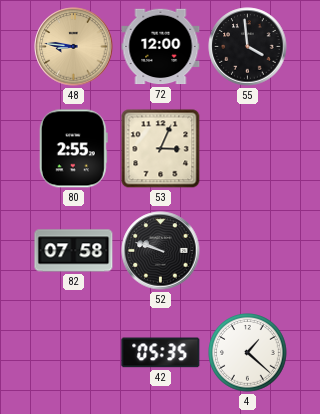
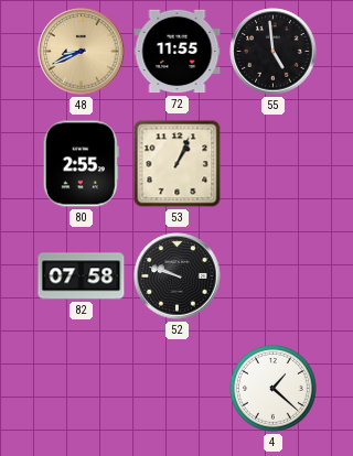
48: 8:46 -> 8:41 (82, 52)
72: 12:00 -> 11:55 (178, 52)
55: 3:59 -> 4:59 (274, 52)
53: 3:04 -> 1:04 (178, 164)
42: 05:35 -> none (161, 353)
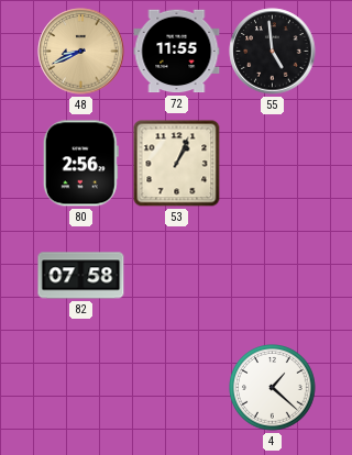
80: 2:55 -> 2:56 (80, 164)
52: 9:48 -> none (178, 276)
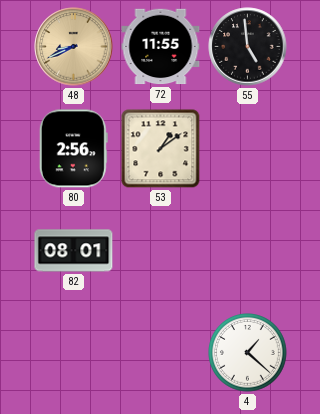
53: 1:04 -> 1:09 (161, 149)
82: 07:58 -> 08:01 (74, 251)
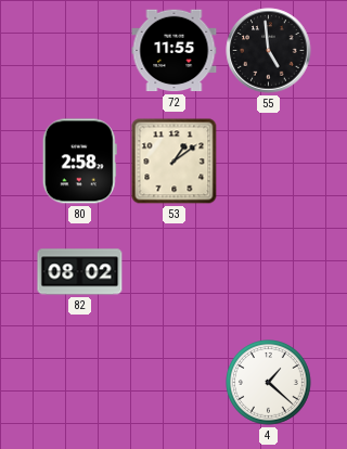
48: 8:41 -> none (74, 47)
80: 2:56 -> 2:58 (79, 162)
82: 08:01 -> 08:02 (80, 272)
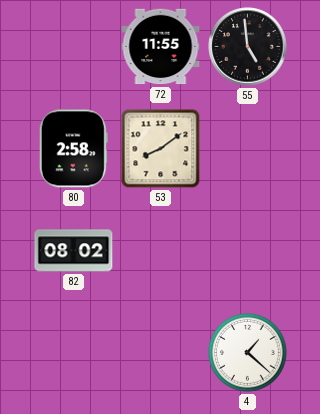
53: 1:09 -> 8:09 (161, 149)
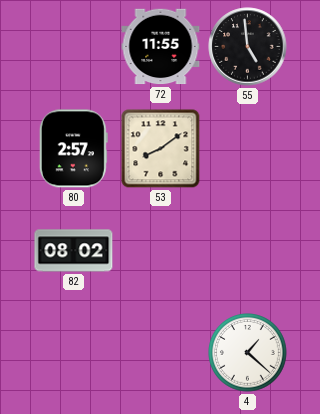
80: 2:58 -> 2:57 (73, 149)
